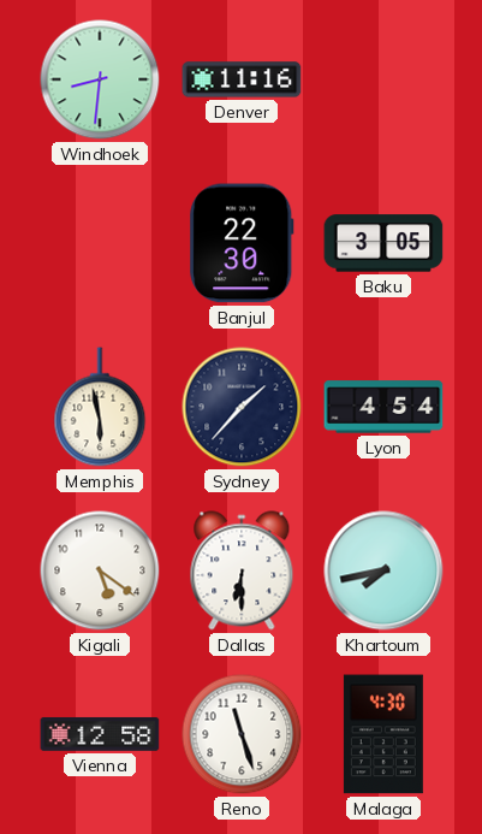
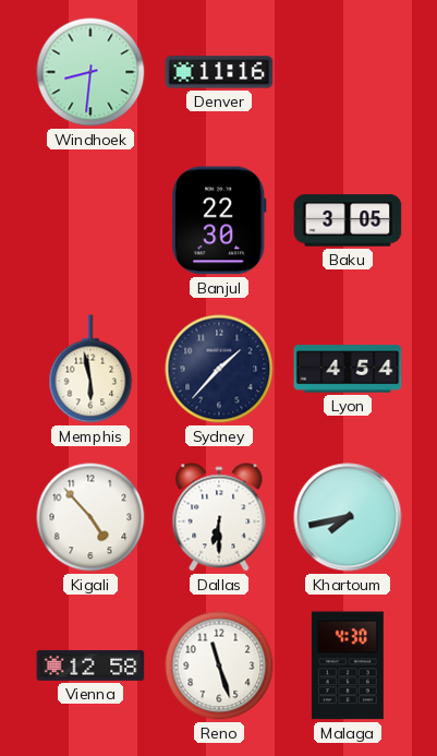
Kigali: 5:21 -> 4:53 (90, 517)
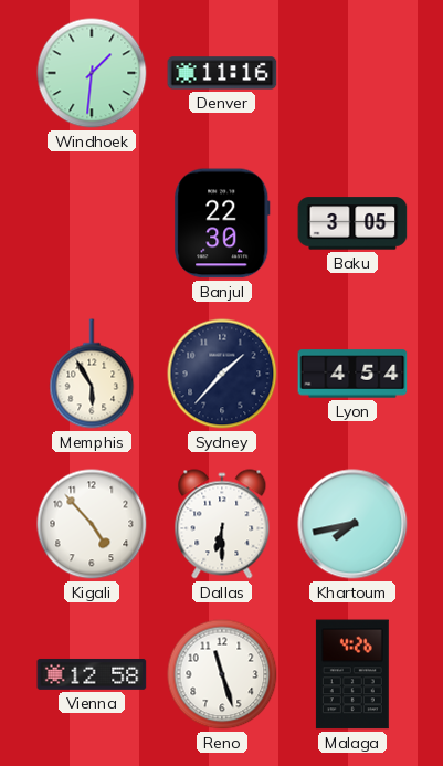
Windhoek: 8:31 -> 1:31 (92, 73)
Memphis: 5:58 -> 5:55 (92, 374)
Malaga: 4:30 -> 4:26 (352, 674)
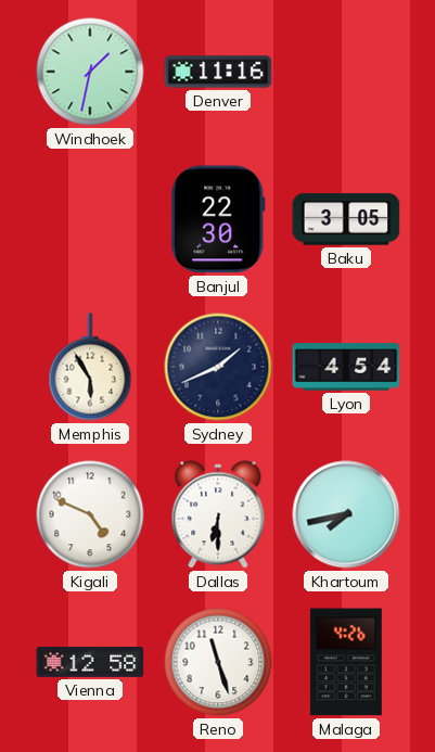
Windhoek: 1:31 -> 1:32 (90, 72)
Sydney: 1:37 -> 1:41 (218, 367)
Kigali: 4:53 -> 4:49 (90, 514)
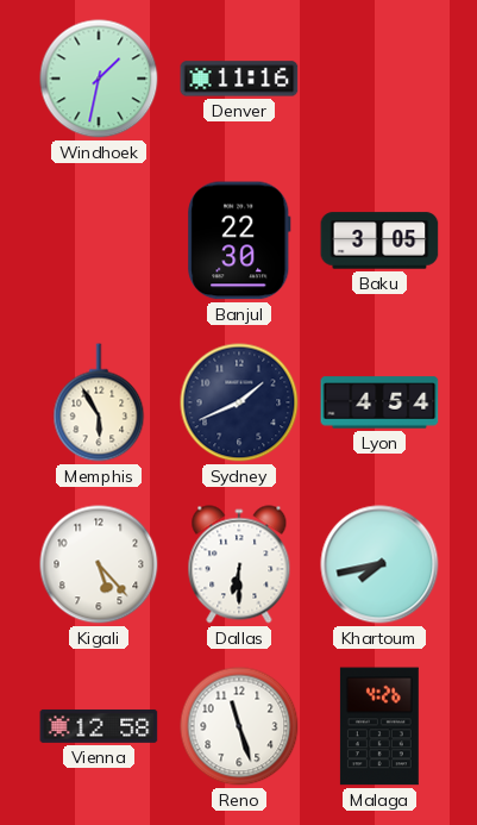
Kigali: 4:49 -> 5:23 (99, 564)
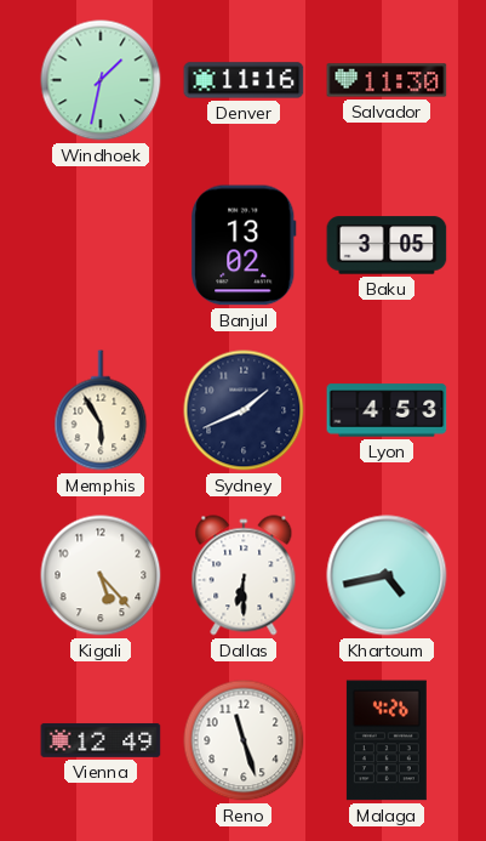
Salvador: none -> 11:30 (387, 80)
Banjul: 22:30 -> 13:02 (244, 245)
Lyon: 4:54 -> 4:53 (387, 410)
Khartoum: 7:43 -> 4:43 (387, 575)
Vienna: 12:58 -> 12:49 (101, 740)
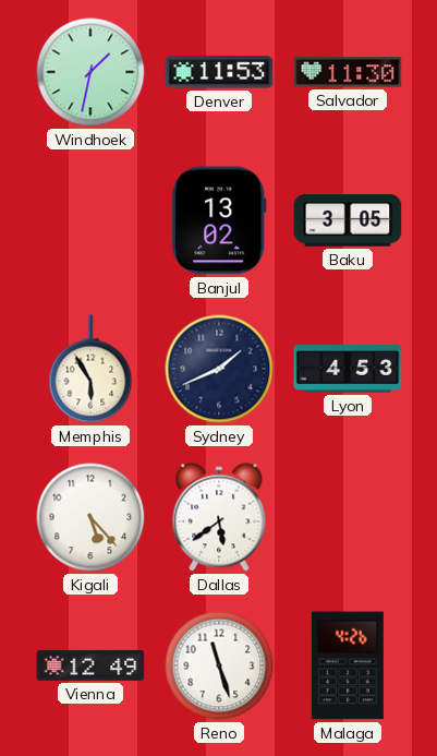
Denver: 11:16 -> 11:53 (219, 72)
Dallas: 6:30 -> 5:39 (219, 517)
Khartoum: 4:43 -> none (387, 575)
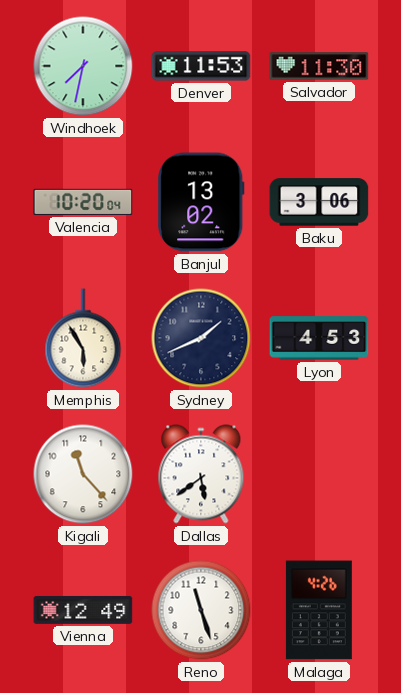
Windhoek: 1:32 -> 7:32 (83, 66)
Valencia: none -> 10:20 (83, 202)
Baku: 3:05 -> 3:06 (319, 202)
Kigali: 5:23 -> 11:23 (83, 474)
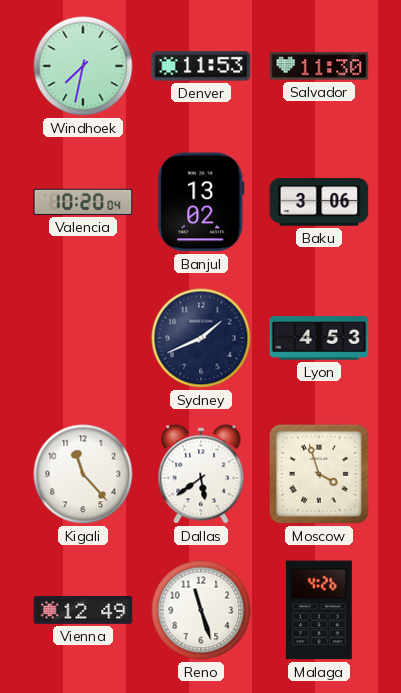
Memphis: 5:55 -> none (83, 338)
Moscow: none -> 3:57 (319, 474)
